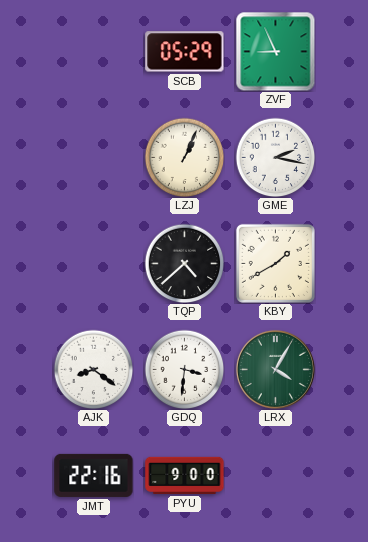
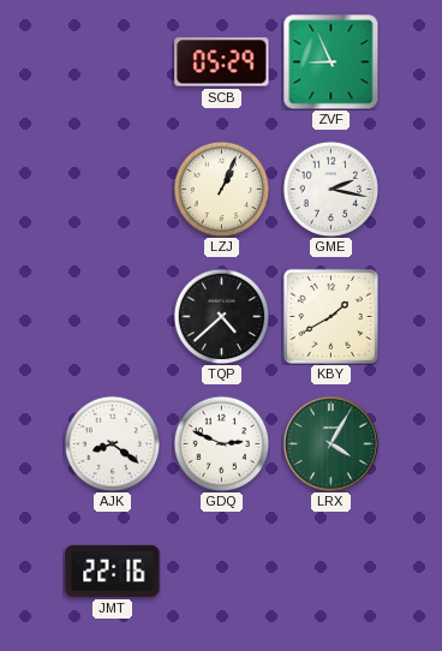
GDQ: 3:31 -> 2:49 (221, 443)
PYU: 9:00 -> none (185, 475)
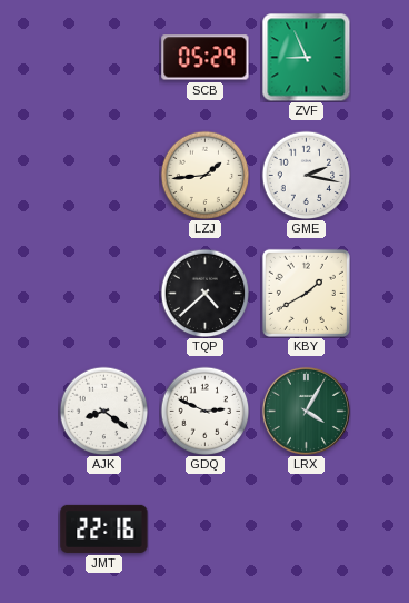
LZJ: 1:04 -> 1:44 (205, 175)
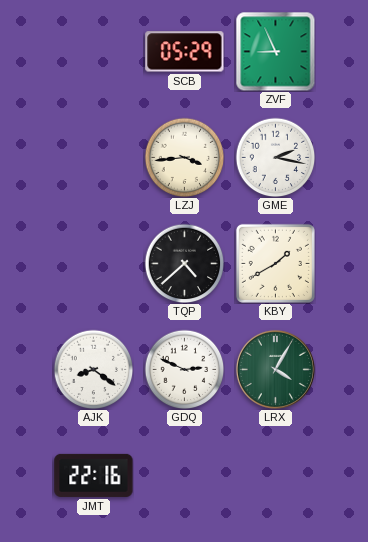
LZJ: 1:44 -> 3:44 (184, 157)
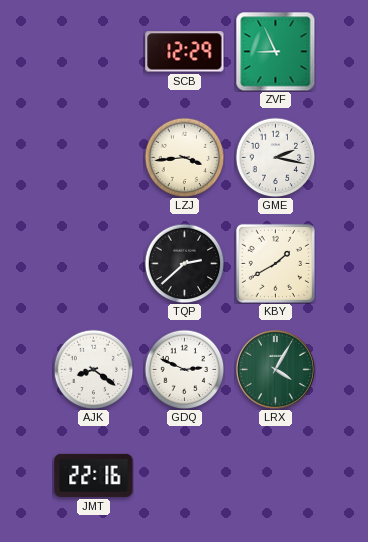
SCB: 05:29 -> 12:29 (185, 52)
TQP: 4:38 -> 2:38 (184, 263)
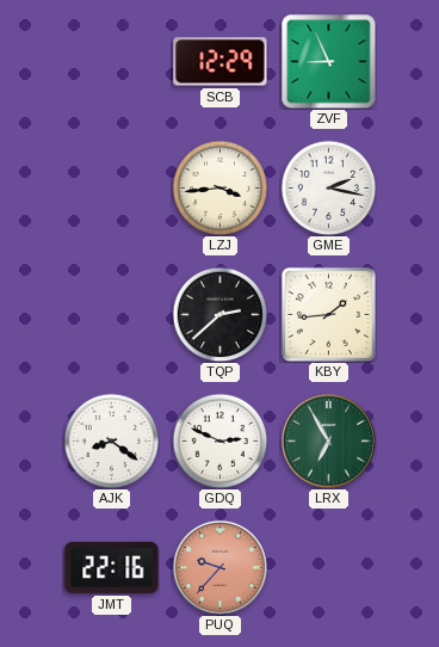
KBY: 1:40 -> 1:44 (328, 314)
LRX: 4:05 -> 6:55 (328, 440)
PUQ: none -> 9:37 (219, 567)
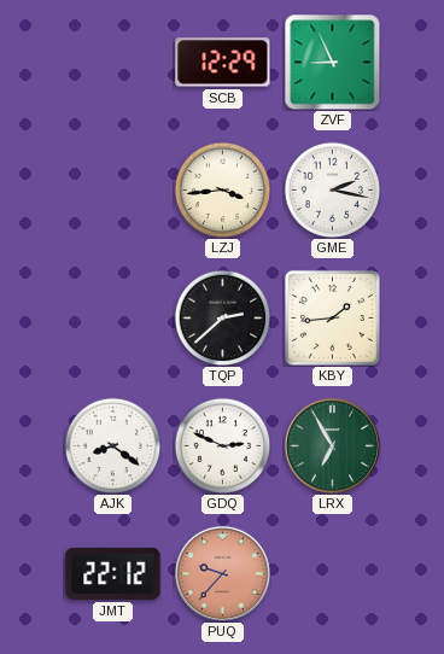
JMT: 22:16 -> 22:12 (113, 573)
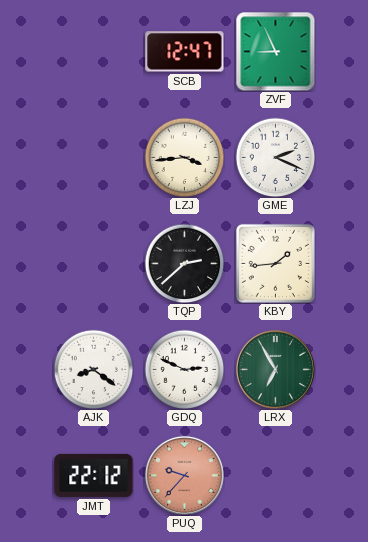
SCB: 12:29 -> 12:47 (185, 52)
GME: 2:17 -> 2:19 (275, 157)
